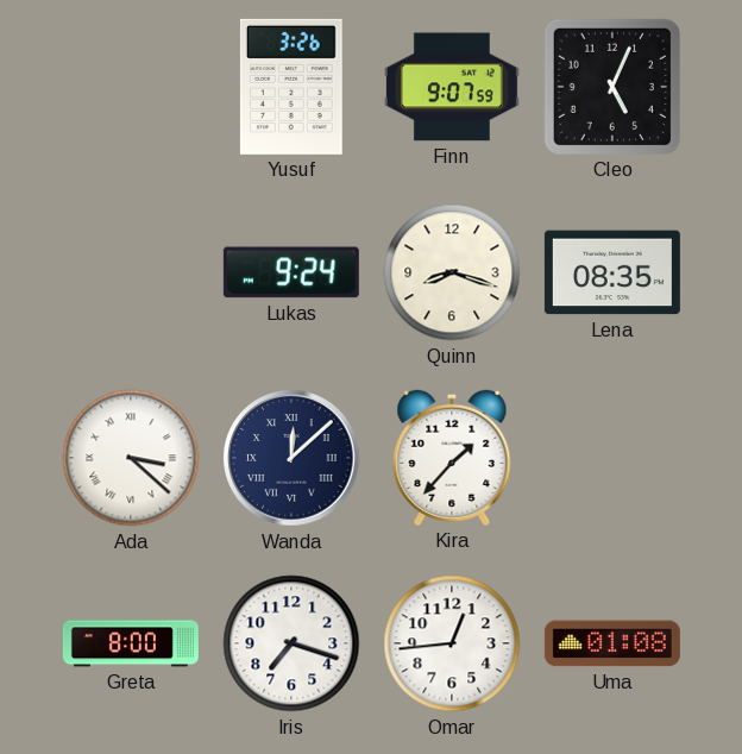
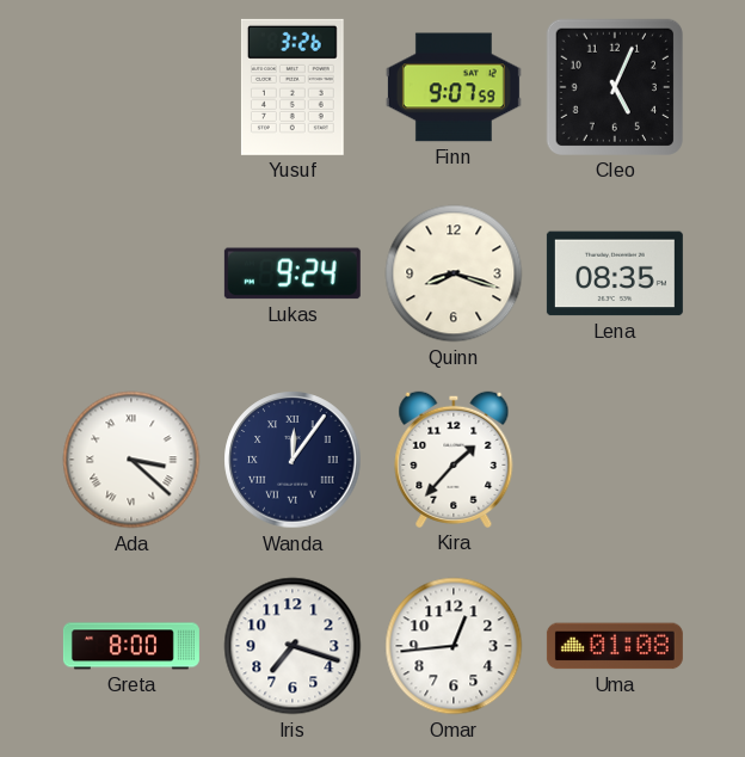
Wanda: 12:08 -> 12:06 (293, 460)
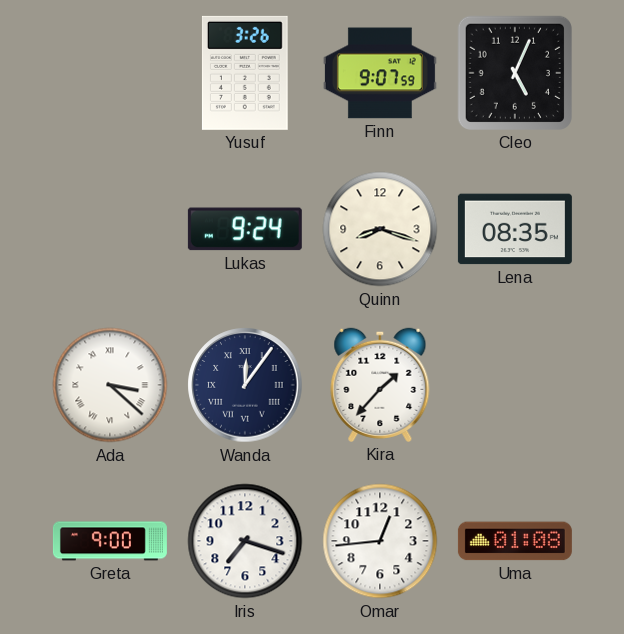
Greta: 8:00 -> 9:00 (110, 541)
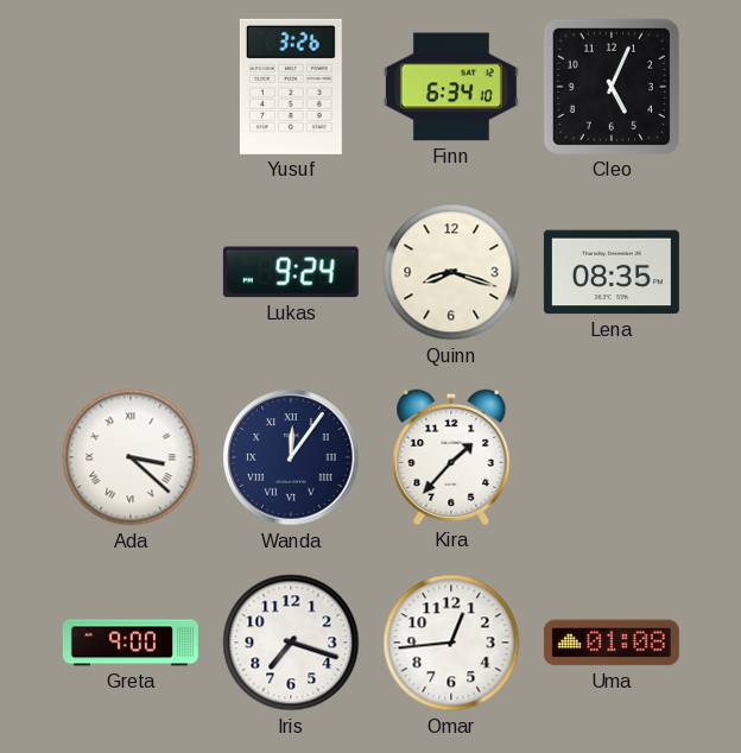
Finn: 9:07 -> 6:34 (451, 87)
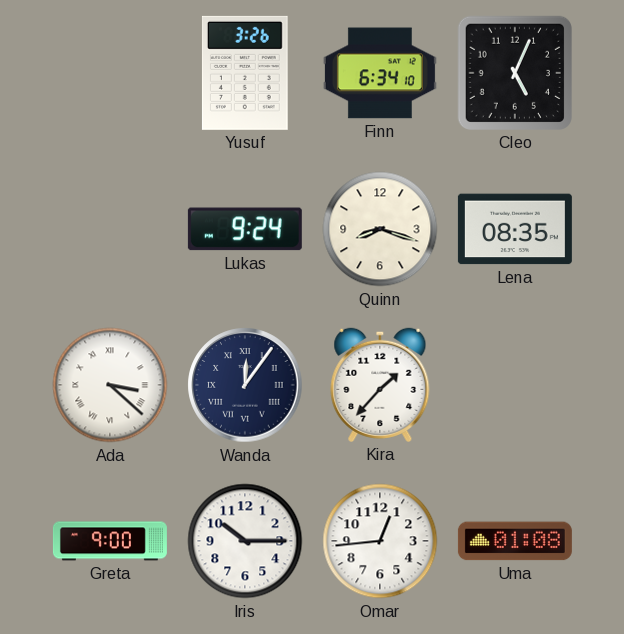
Iris: 7:18 -> 10:15 (245, 541)
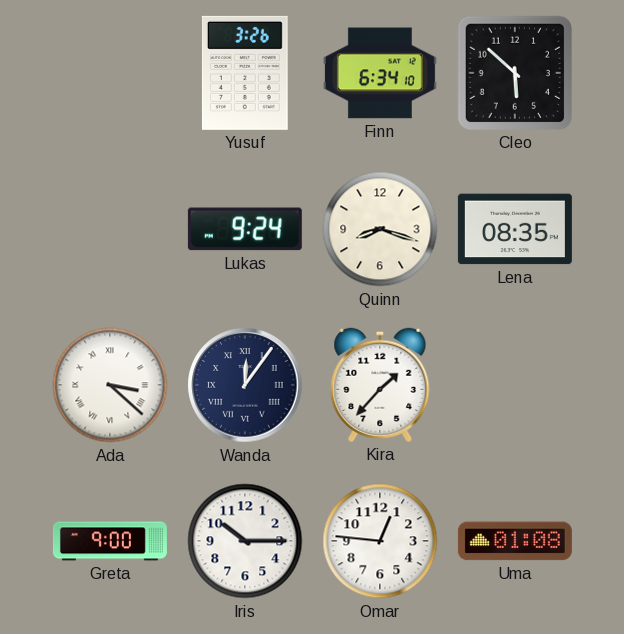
Cleo: 5:04 -> 5:52 (515, 73)
Omar: 12:44 -> 12:46 (380, 541)
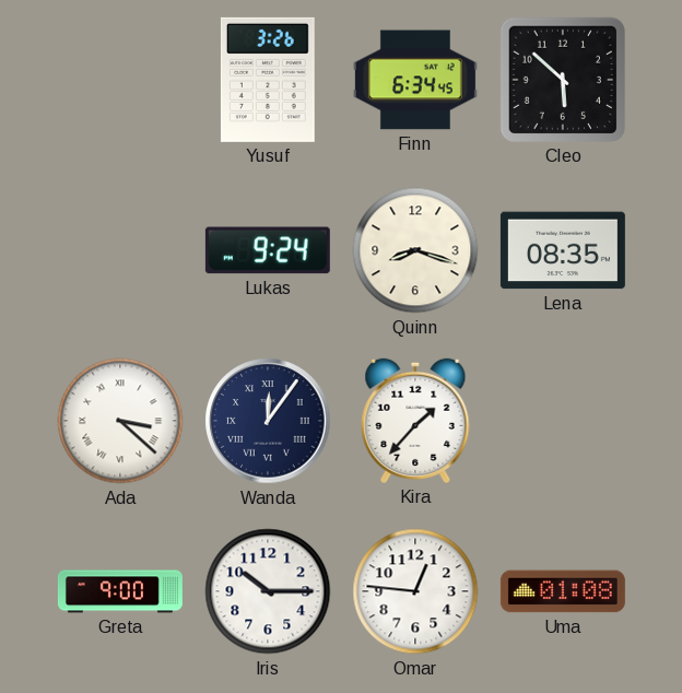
Finn: 6:34:10 -> 6:34:45 (415, 80)
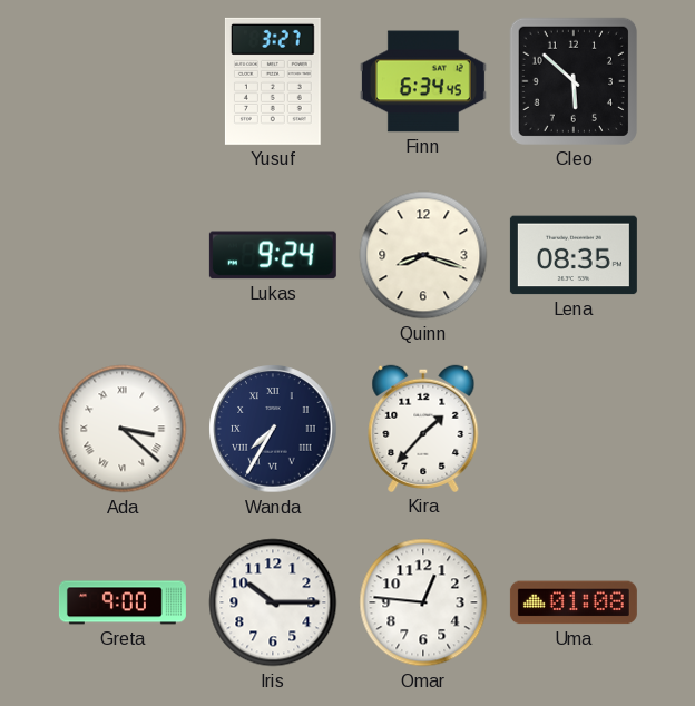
Yusuf: 3:26 -> 3:27 (273, 81)
Wanda: 12:06 -> 7:35 (273, 429)
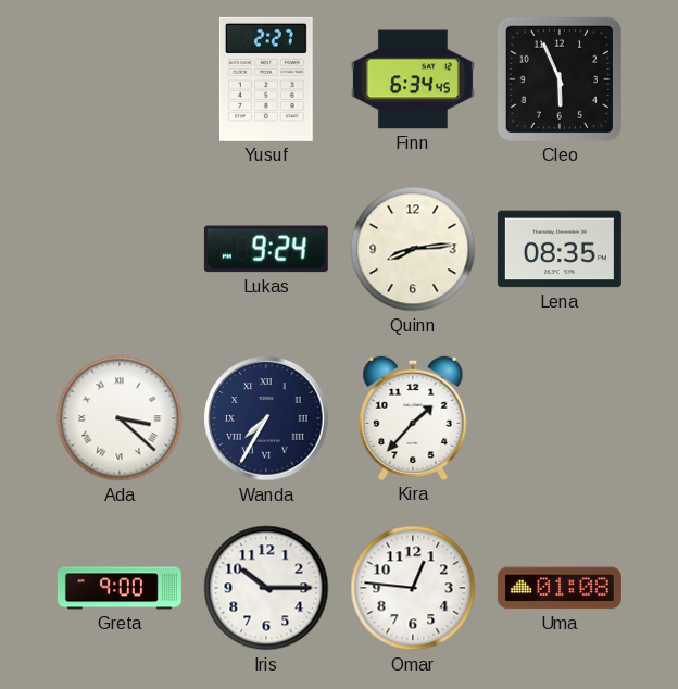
Yusuf: 3:27 -> 2:27 (266, 79)
Cleo: 5:52 -> 5:56 (560, 79)
Quinn: 8:18 -> 8:14 (413, 249)
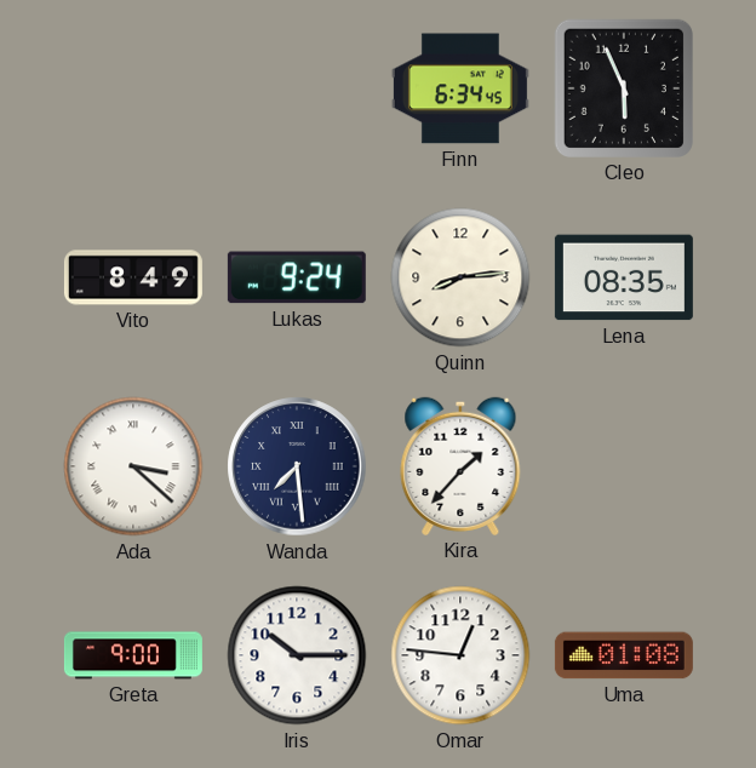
Yusuf: 2:27 -> none (266, 79)
Vito: none -> 8:49 (133, 277)
Wanda: 7:35 -> 7:29 (297, 466)
